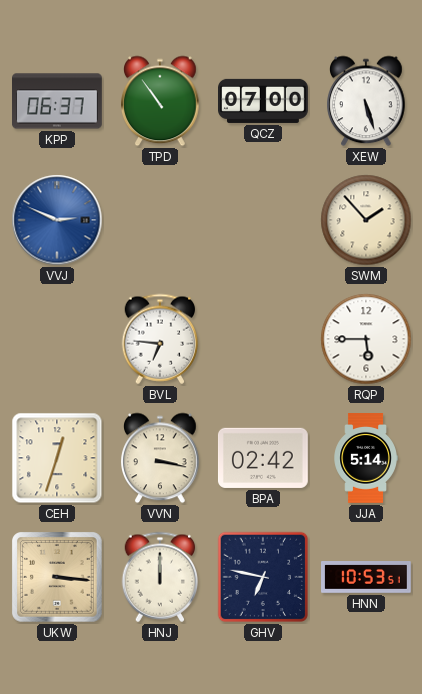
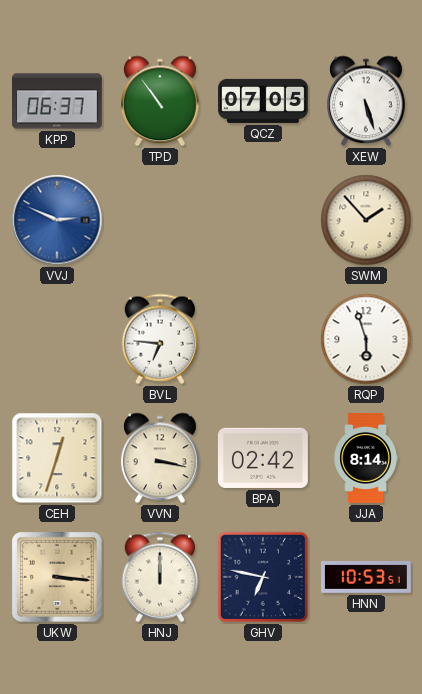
QCZ: 07:00 -> 07:05 (264, 101)
RQP: 5:45 -> 5:57 (366, 339)
JJA: 5:14 -> 8:14 (366, 459)
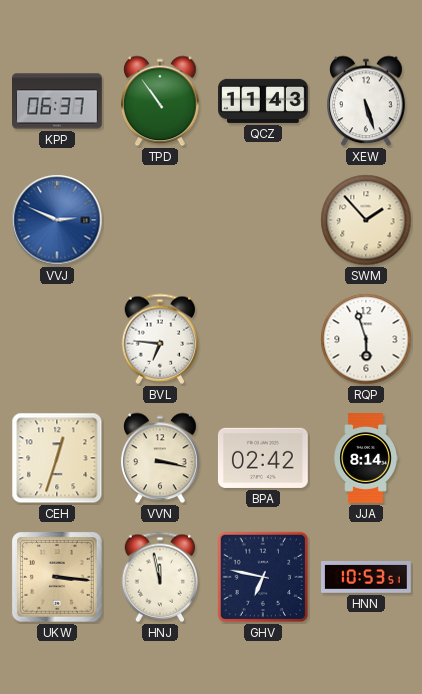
QCZ: 07:05 -> 11:43 (264, 101)
HNJ: 12:00 -> 11:58 (160, 577)
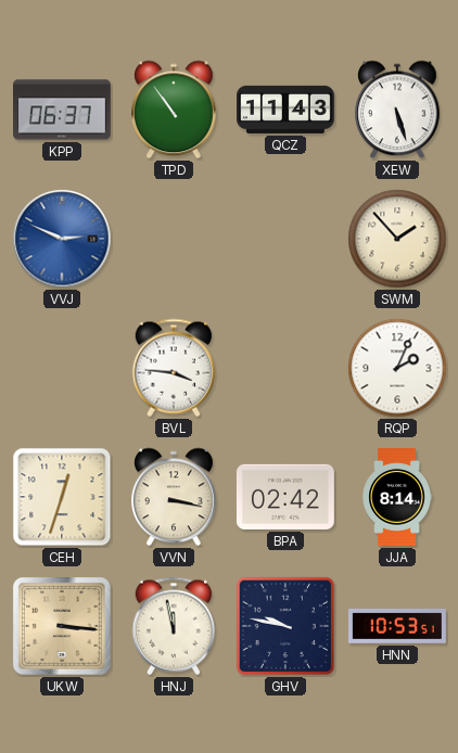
BVL: 6:46 -> 3:46 (174, 368)
RQP: 5:57 -> 2:04 (397, 368)
GHV: 6:47 -> 9:47 (285, 626)
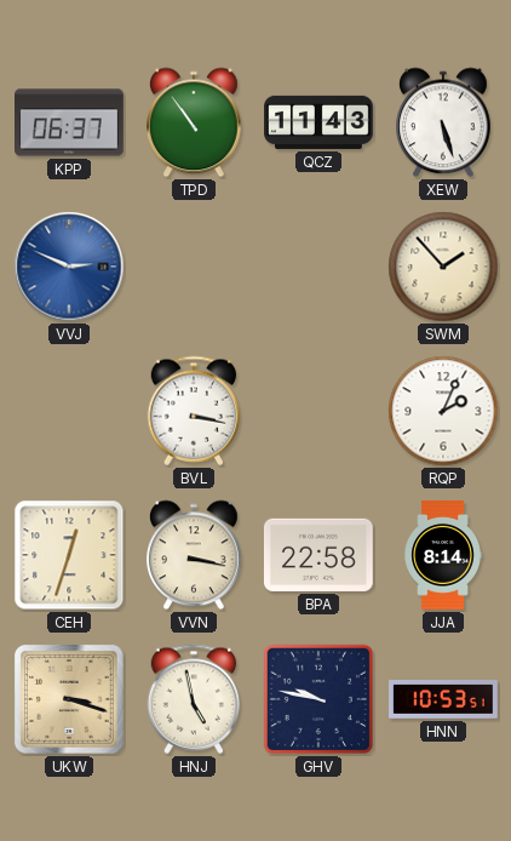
BVL: 3:46 -> 3:17 (194, 411)
BPA: 02:42 -> 22:58 (318, 555)
UKW: 3:16 -> 3:18 (70, 700)
HNJ: 11:58 -> 4:58 (194, 699)
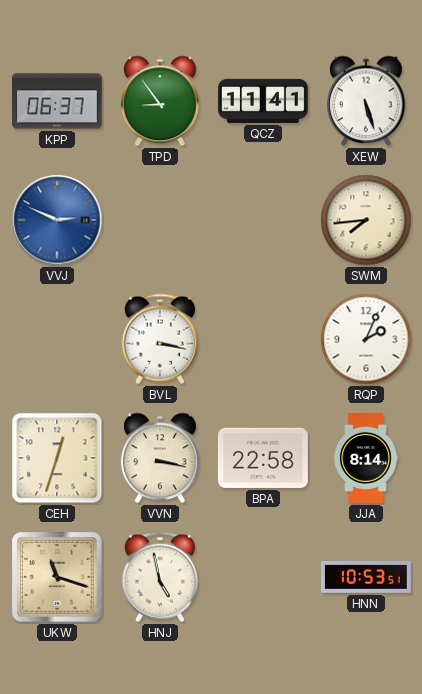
TPD: 10:54 -> 8:54 (161, 101)
QCZ: 11:43 -> 11:41 (264, 101)
SWM: 1:53 -> 7:44 (366, 220)
UKW: 3:18 -> 11:18 (58, 578)
GHV: 9:47 -> none (318, 699)
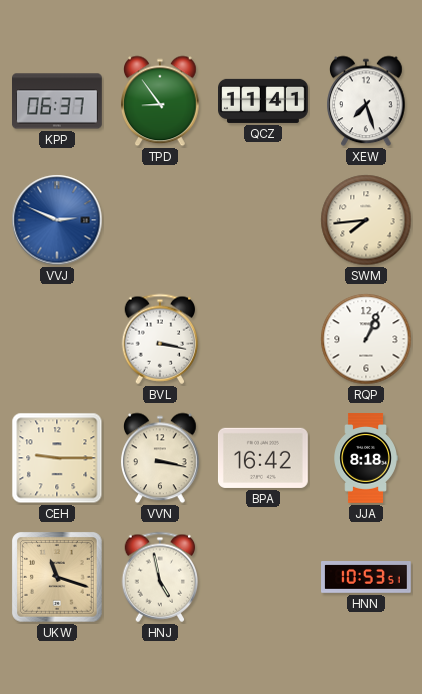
XEW: 5:27 -> 7:27 (367, 101)
RQP: 2:04 -> 1:04 (366, 339)
CEH: 12:33 -> 9:15 (57, 458)
BPA: 22:58 -> 16:42 (263, 458)
JJA: 8:14 -> 8:18 (366, 459)
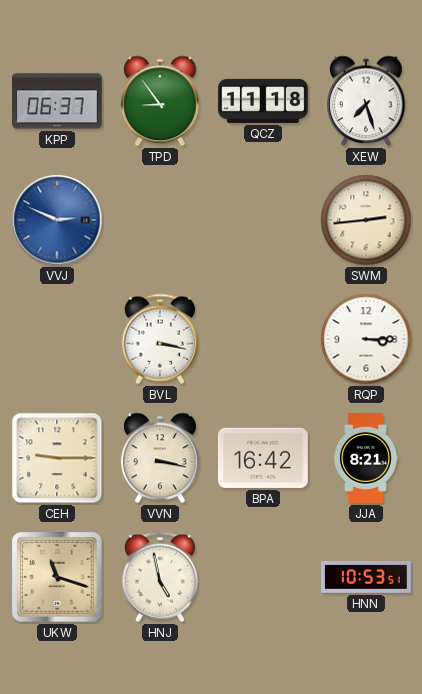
QCZ: 11:41 -> 11:18 (264, 101)
SWM: 7:44 -> 2:44 (366, 220)
RQP: 1:04 -> 3:15 (366, 339)
JJA: 8:18 -> 8:21 (366, 459)
